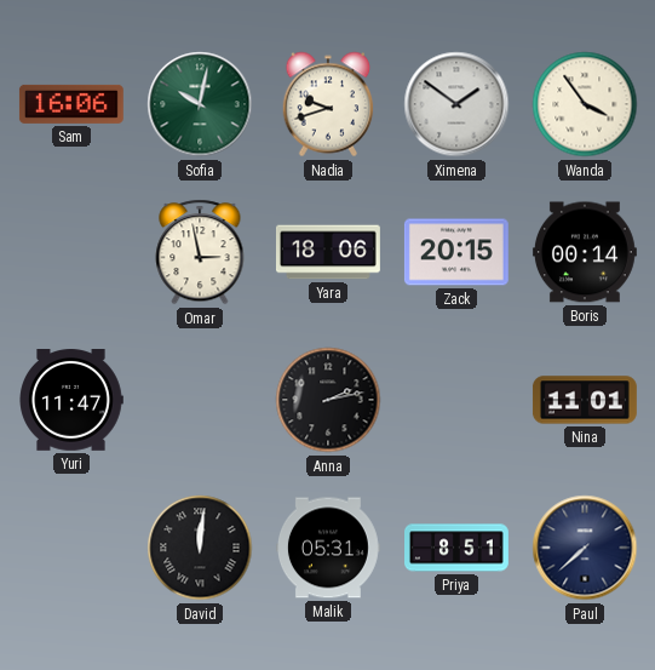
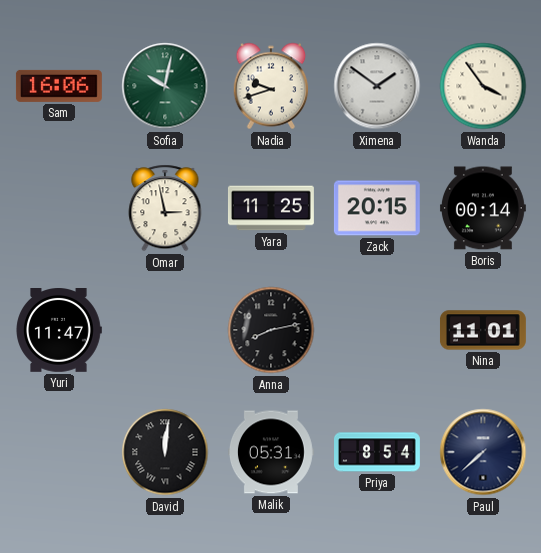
Yara: 18:06 -> 11:25 (271, 208)
Anna: 2:13 -> 8:13 (271, 330)
Priya: 8:51 -> 8:54 (378, 452)
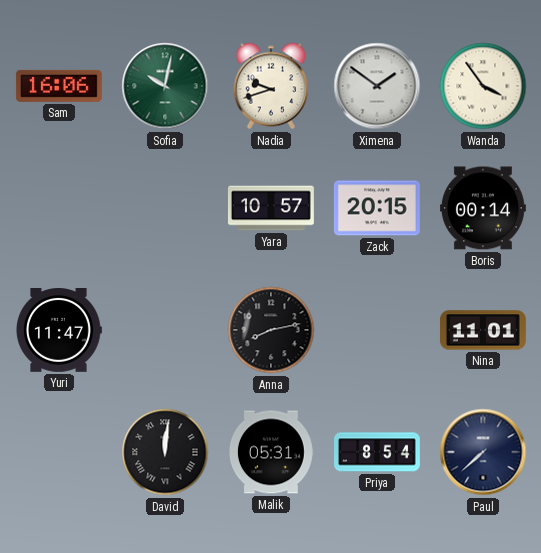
Omar: 2:58 -> none (165, 208)
Yara: 11:25 -> 10:57 (271, 208)
